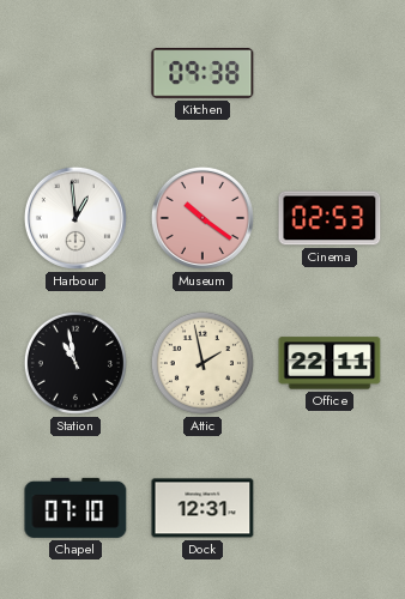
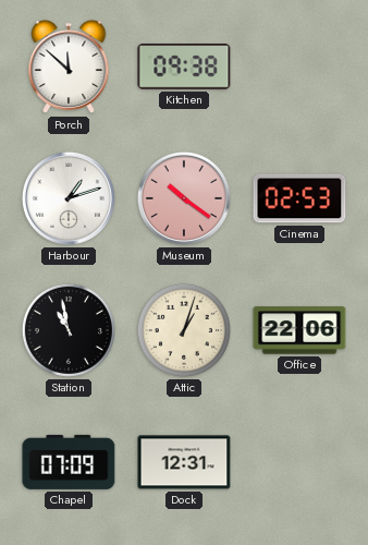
Porch: none -> 11:52 (69, 68)
Harbour: 12:59 -> 1:12 (69, 198)
Attic: 1:58 -> 1:03 (184, 330)
Office: 22:11 -> 22:06 (299, 330)
Chapel: 07:10 -> 07:09 (69, 462)
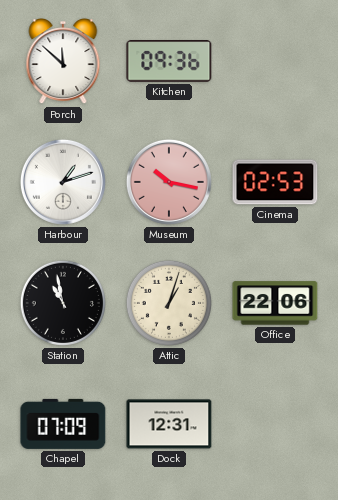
Kitchen: 09:38 -> 09:36 (169, 61)
Museum: 10:21 -> 10:17 (169, 182)
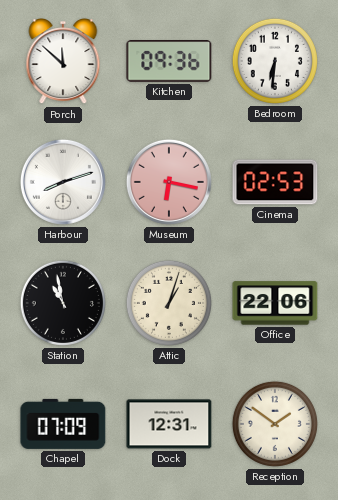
Bedroom: none -> 6:31 (275, 61)
Harbour: 1:12 -> 8:12 (63, 182)
Museum: 10:17 -> 6:17 (169, 182)
Reception: none -> 1:51 (275, 424)
